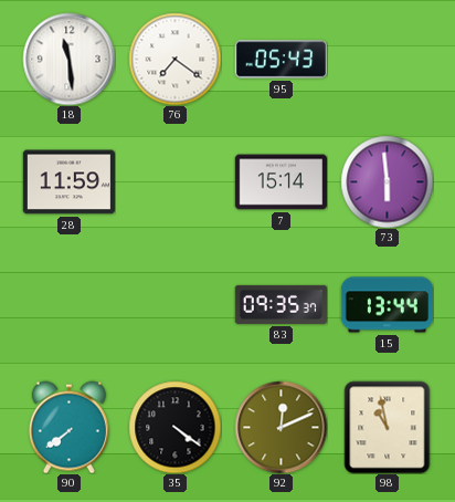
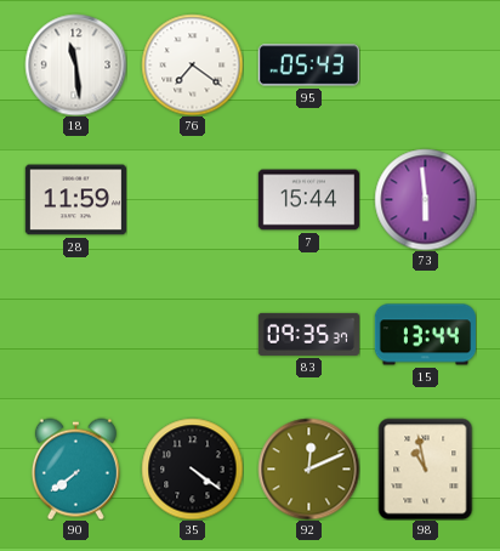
7: 15:14 -> 15:44 (308, 200)
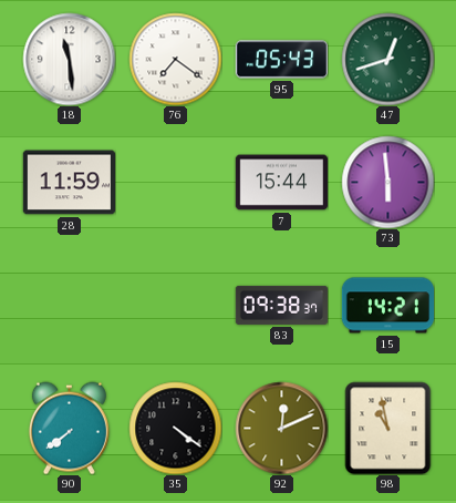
47: none -> 12:42 (387, 59)
83: 09:35 -> 09:38 (281, 305)
15: 13:44 -> 14:21 (387, 306)
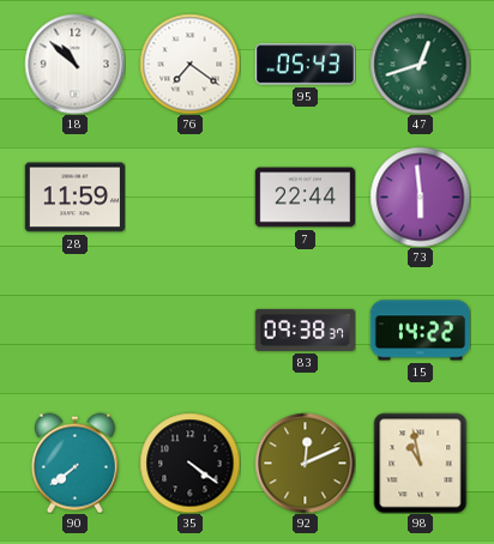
18: 11:29 -> 10:52 (74, 64)
7: 15:44 -> 22:44 (305, 198)
15: 14:21 -> 14:22 (420, 331)
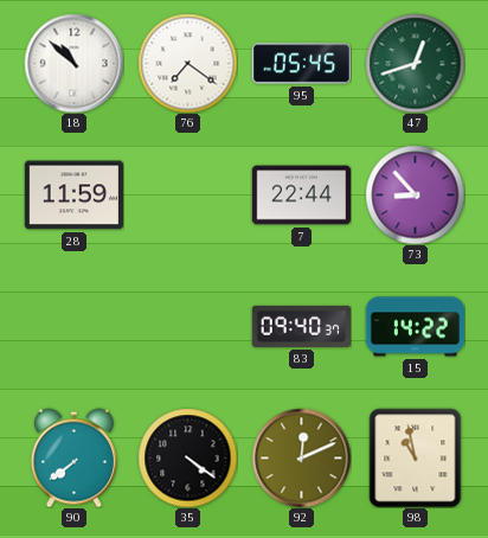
95: 05:43 -> 05:45 (301, 64)
73: 5:59 -> 8:53 (415, 194)
83: 09:38 -> 09:40 (301, 326)
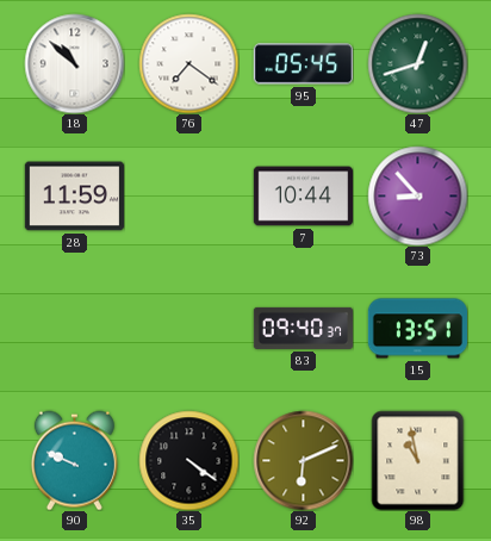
7: 22:44 -> 10:44 (303, 197)
15: 14:22 -> 13:51 (417, 329)
90: 7:39 -> 9:49 (74, 460)
92: 12:11 -> 6:11 (303, 460)
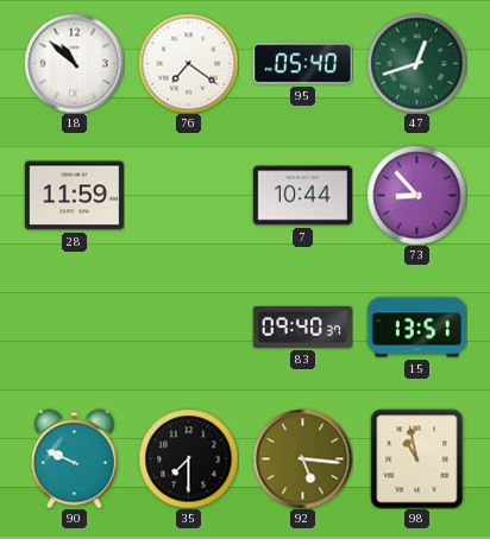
95: 05:45 -> 05:40 (302, 64)
35: 4:21 -> 7:30 (188, 458)
92: 6:11 -> 5:16 (302, 458)
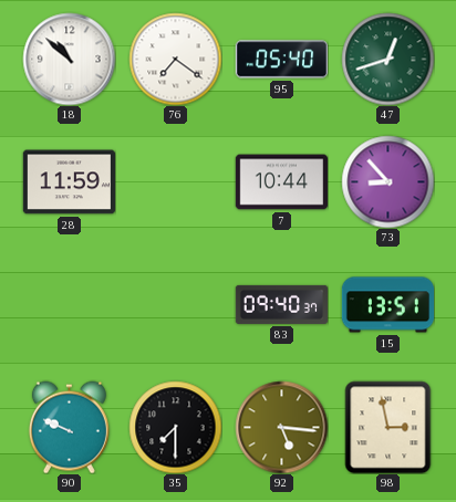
98: 10:58 -> 2:58 (388, 427)
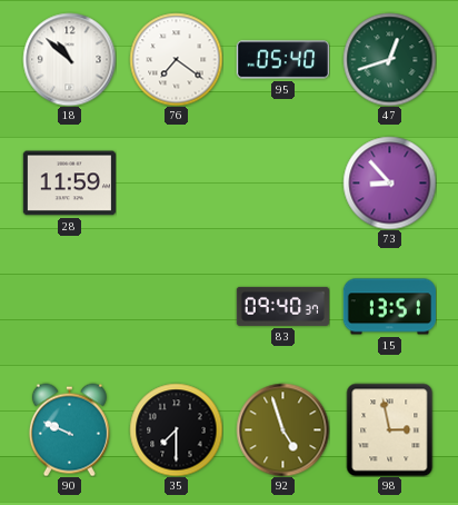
7: 10:44 -> none (281, 182)
92: 5:16 -> 4:57 (282, 429)
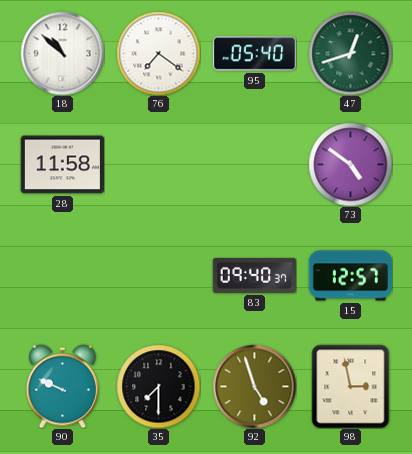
28: 11:59 -> 11:58 (62, 165)
73: 8:53 -> 4:51 (350, 164)
15: 13:51 -> 12:57 (350, 276)
